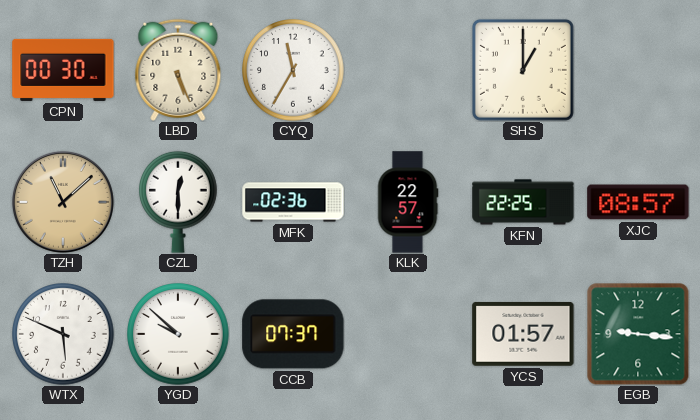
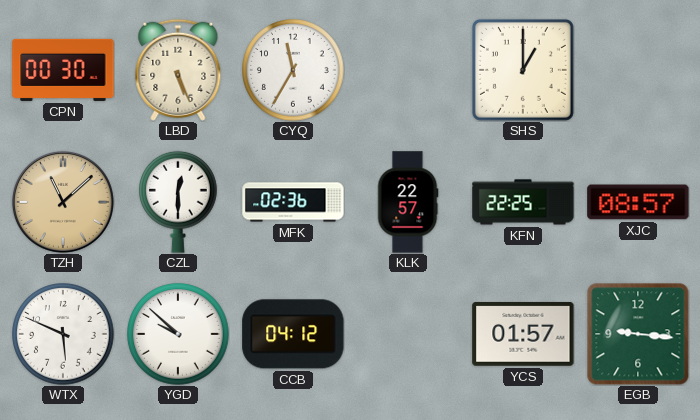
CCB: 07:37 -> 04:12 (293, 334)
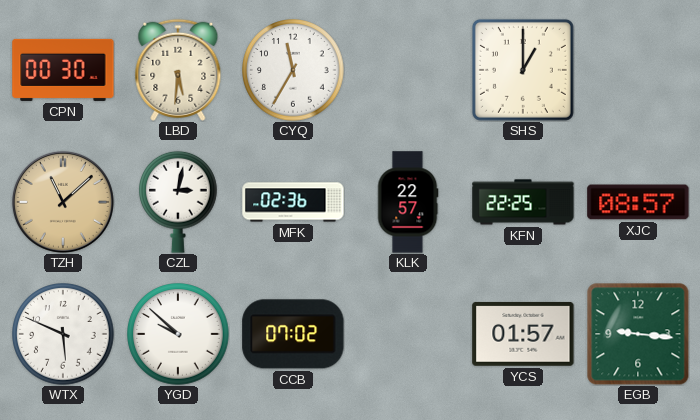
LBD: 5:26 -> 5:31 (178, 70)
CZL: 12:30 -> 3:02 (179, 202)
CCB: 04:12 -> 07:02 (293, 334)
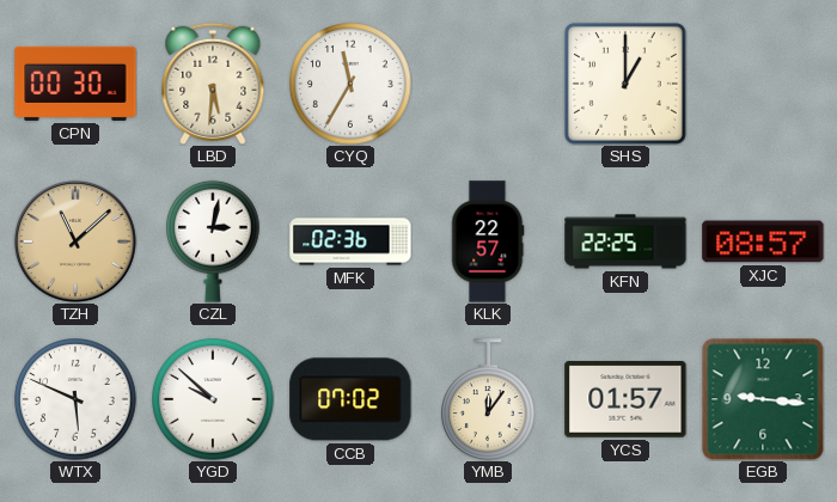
YMB: none -> 12:06 (489, 399)
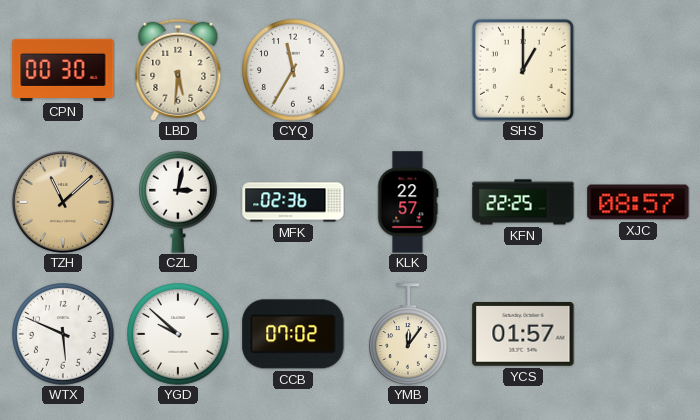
EGB: 9:16 -> none (763, 399)
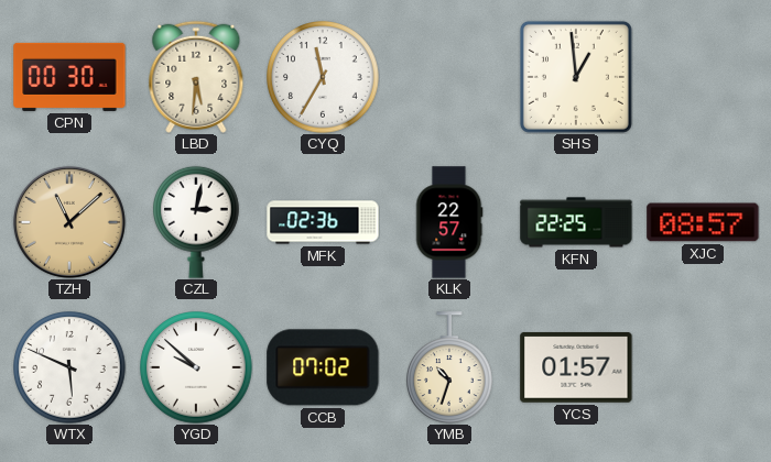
SHS: 1:00 -> 12:59 (576, 77)
YMB: 12:06 -> 10:33 (450, 367)
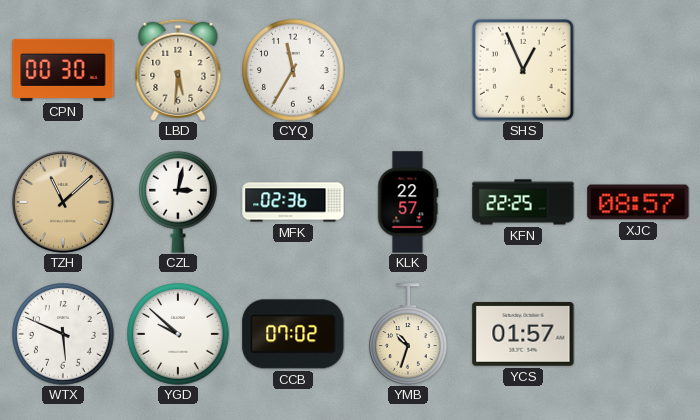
SHS: 12:59 -> 12:56 (523, 70)
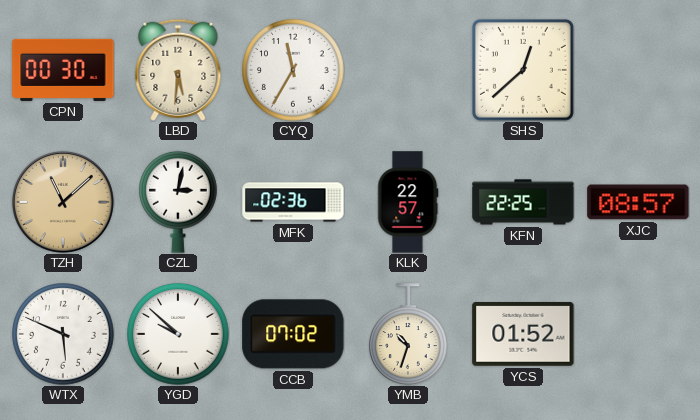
SHS: 12:56 -> 12:38 (523, 70)
YCS: 01:57 -> 01:52 (523, 334)
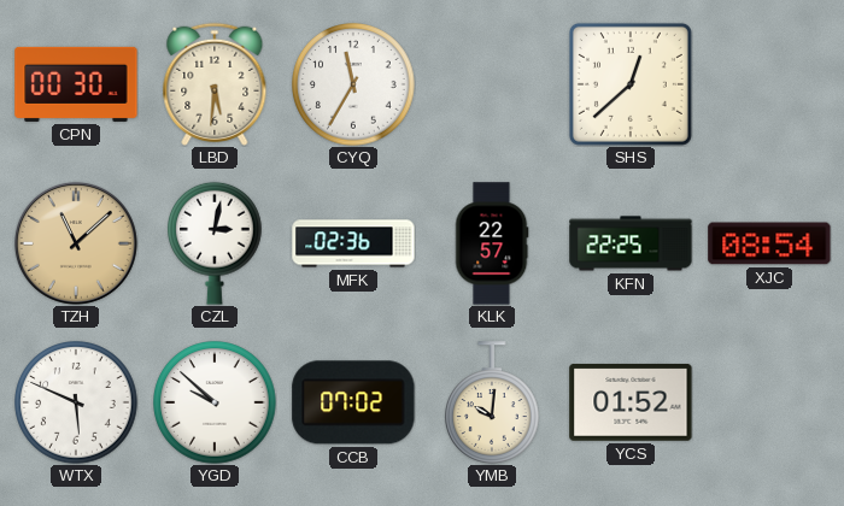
XJC: 08:57 -> 08:54 (769, 243)
YMB: 10:33 -> 10:01 (493, 402)
